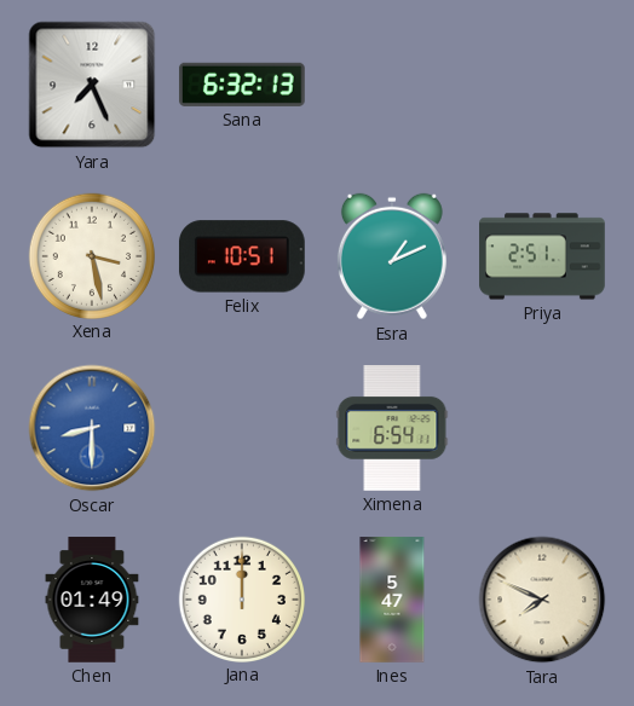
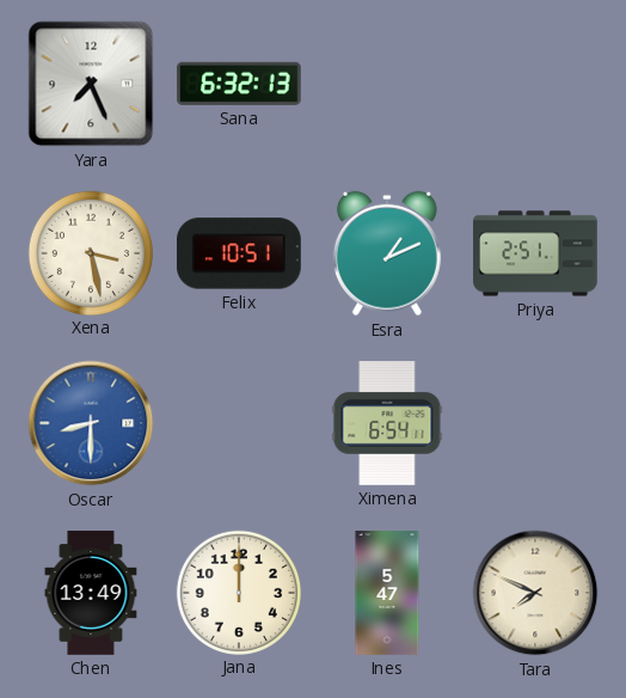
Chen: 01:49 -> 13:49 (91, 593)
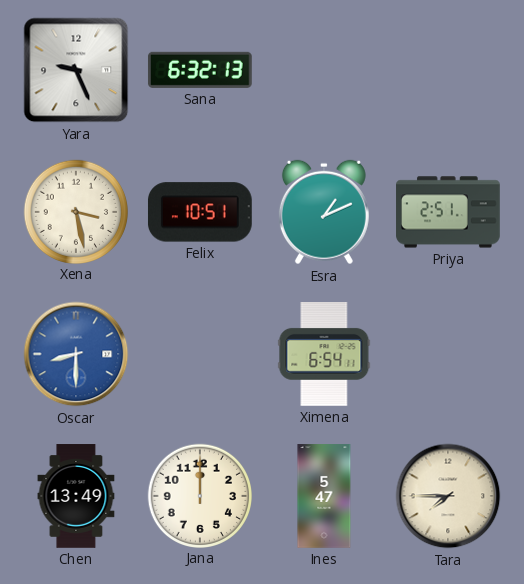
Yara: 7:26 -> 9:26 (76, 70)
Tara: 7:49 -> 7:45 (448, 496)
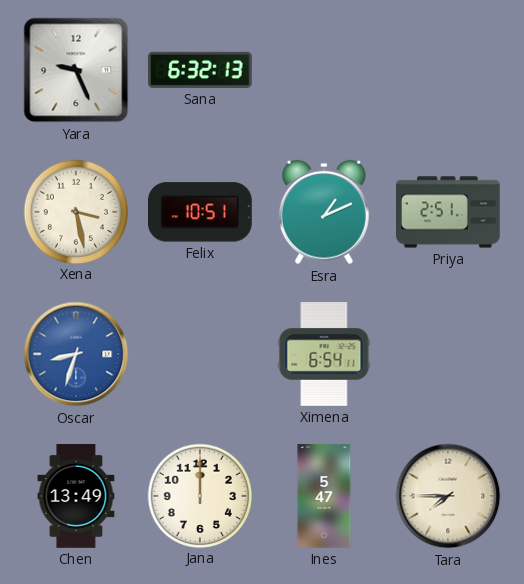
Oscar: 8:30 -> 8:33 (76, 354)
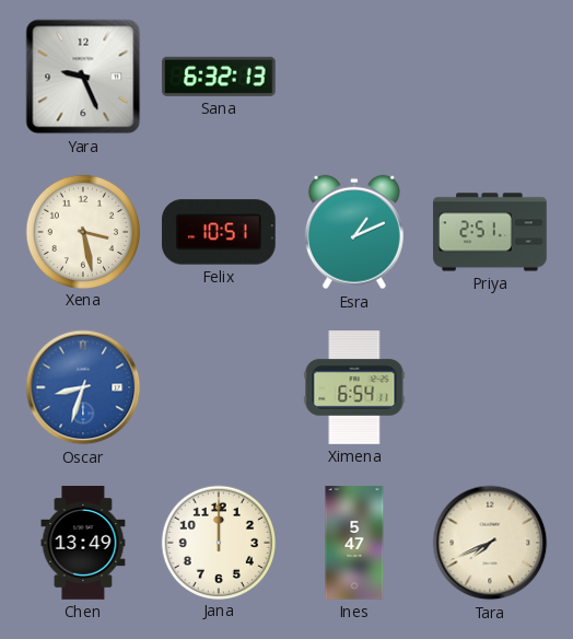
Tara: 7:45 -> 7:41 (490, 543)
